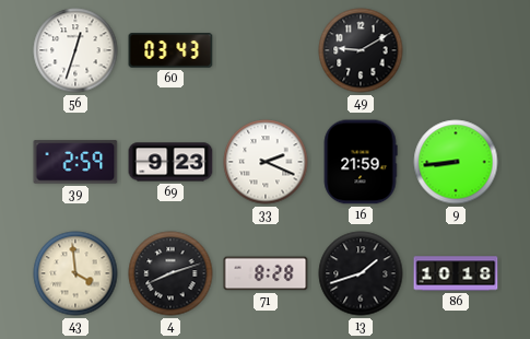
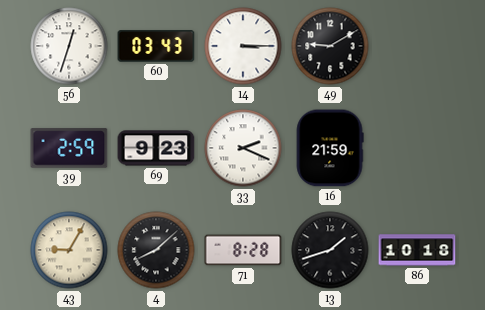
14: none -> 3:15 (243, 46)
9: 8:44 -> none (456, 162)
43: 3:59 -> 9:05 (69, 250)
4: 8:12 -> 8:08 (156, 250)
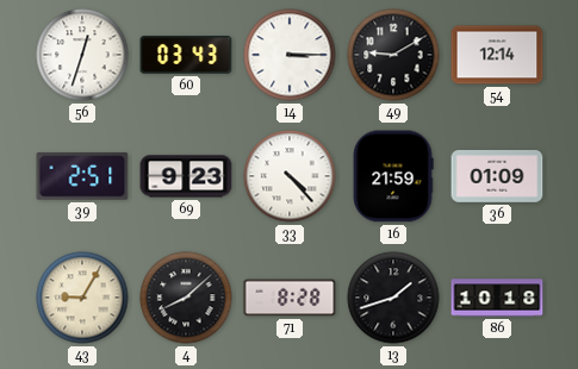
54: none -> 12:14 (497, 55)
39: 2:59 -> 2:51 (82, 176)
33: 2:19 -> 4:23 (290, 176)
36: none -> 01:09 (497, 176)
